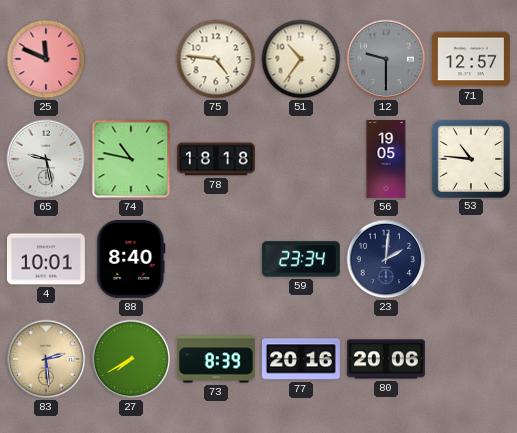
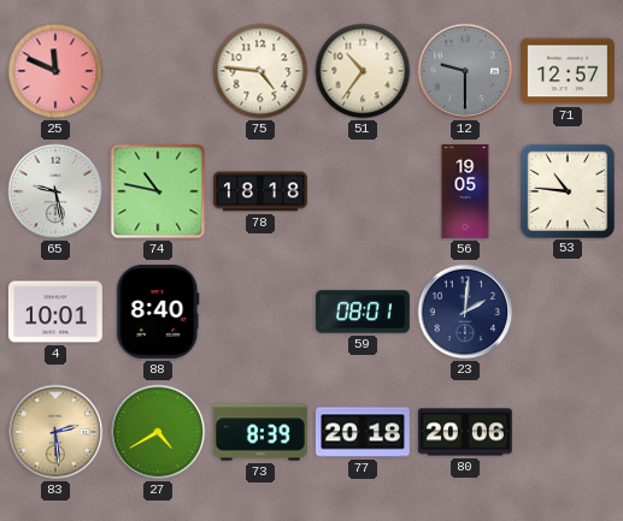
59: 23:34 -> 08:01 (363, 312)
27: 7:40 -> 4:40 (158, 432)
77: 20:16 -> 20:18 (363, 432)
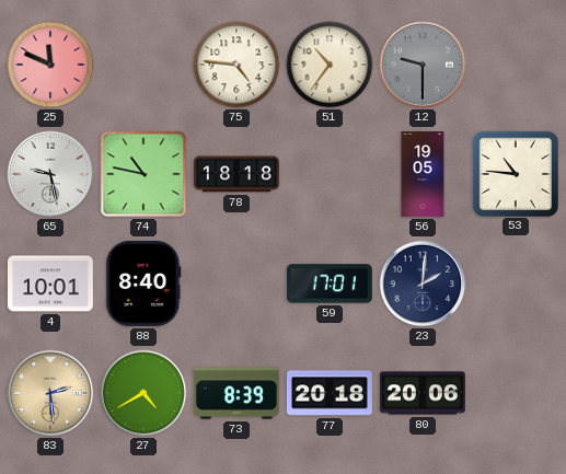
71: 12:57 -> none (568, 71)
59: 08:01 -> 17:01 (330, 284)
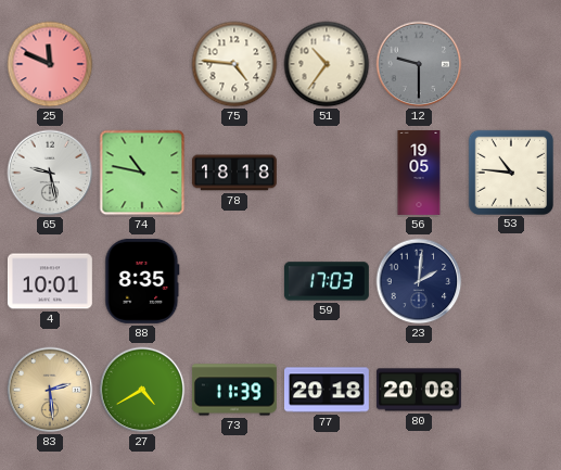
88: 8:40 -> 8:35 (142, 281)
59: 17:01 -> 17:03 (327, 281)
73: 8:39 -> 11:39 (234, 390)
80: 20:06 -> 20:08 (419, 390)
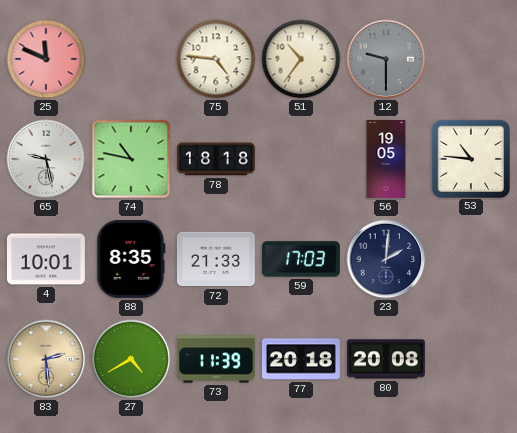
72: none -> 21:33 (216, 259)
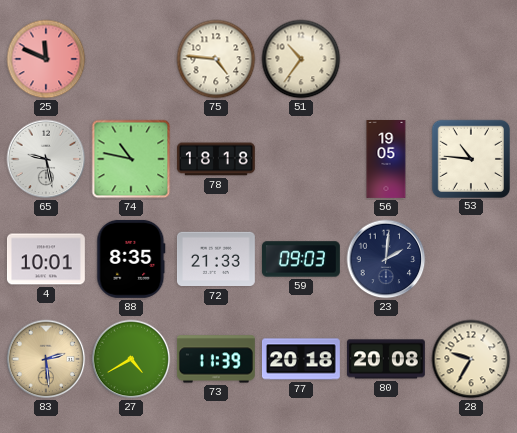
12: 9:30 -> none (386, 59)
59: 17:03 -> 09:03 (301, 259)
28: none -> 9:35 (471, 359)
